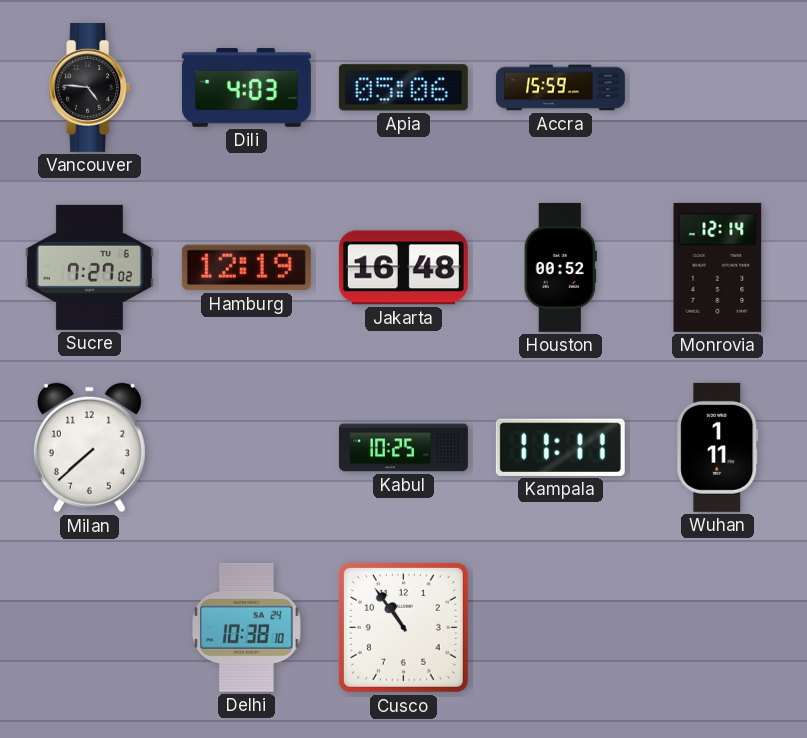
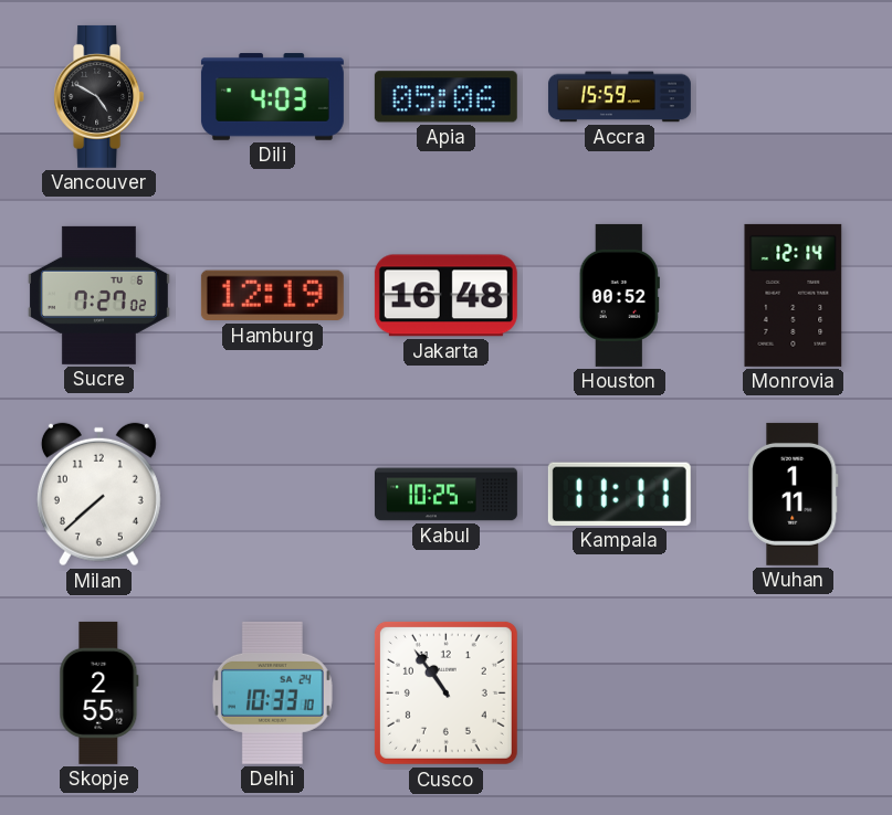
Vancouver: 4:46 -> 4:50 (99, 96)
Skopje: none -> 2:55 (99, 692)
Delhi: 10:38 -> 10:33 (272, 692)
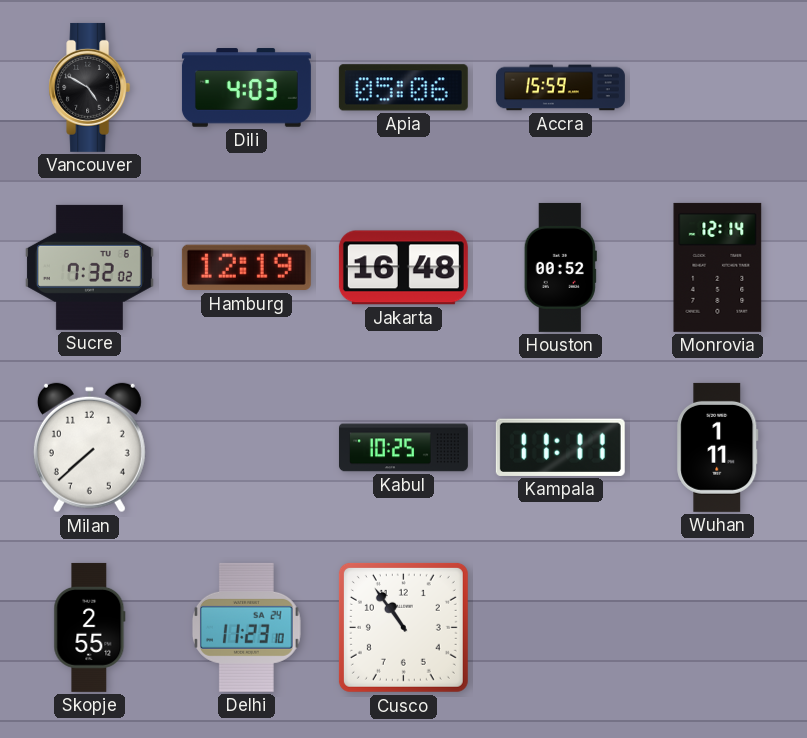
Sucre: 7:27 -> 7:32 (89, 267)
Delhi: 10:33 -> 11:23 (246, 627)
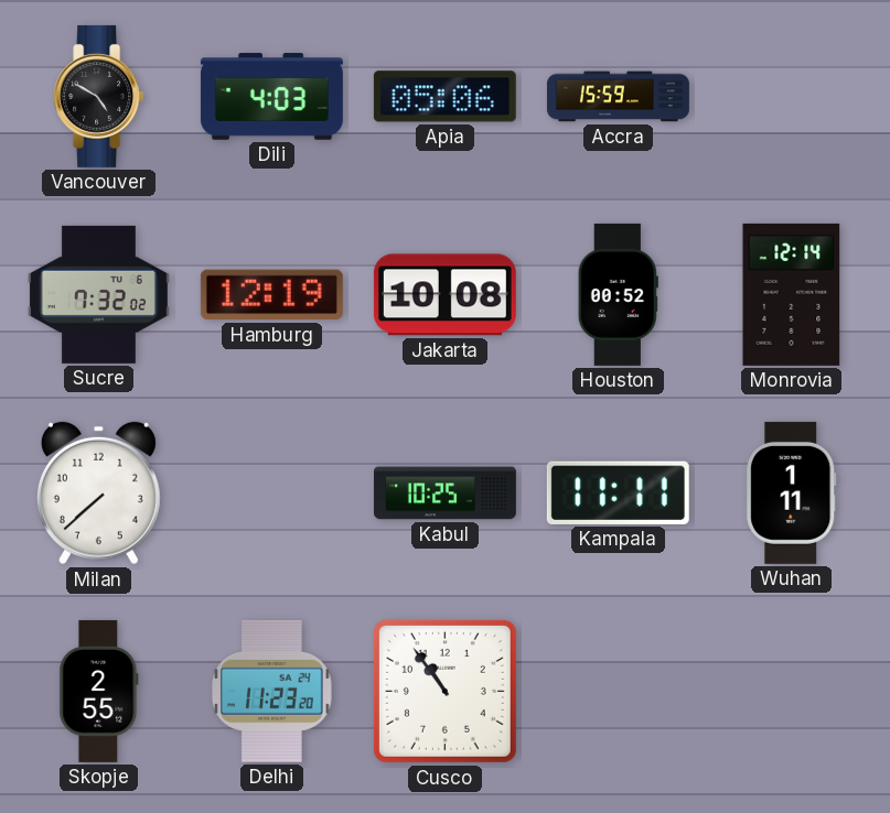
Jakarta: 16:48 -> 10:08 (444, 295)
Delhi: 11:23:10 -> 11:23:20 (271, 691)
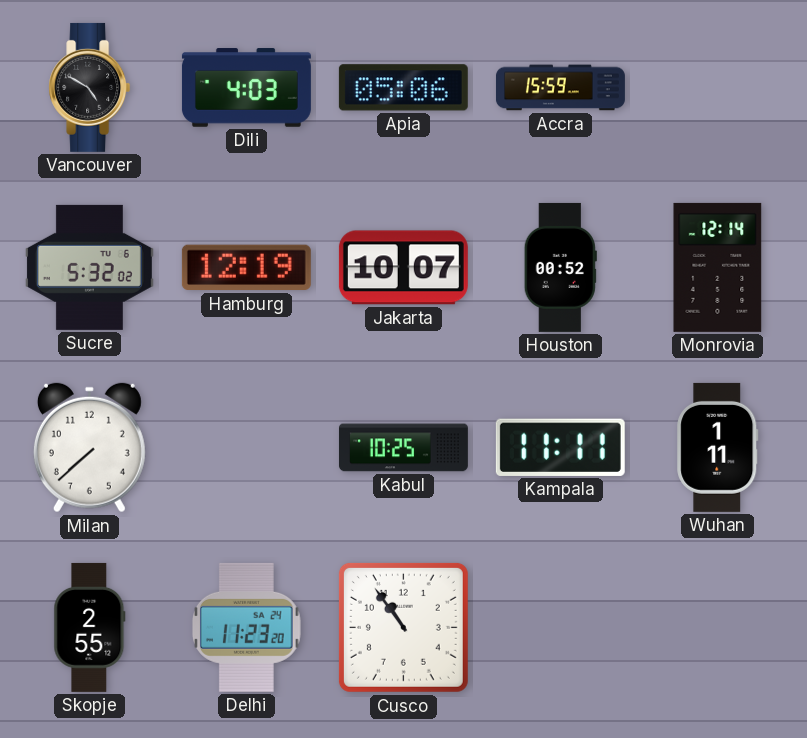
Sucre: 7:32 -> 5:32 (89, 267)
Jakarta: 10:08 -> 10:07 (403, 268)
